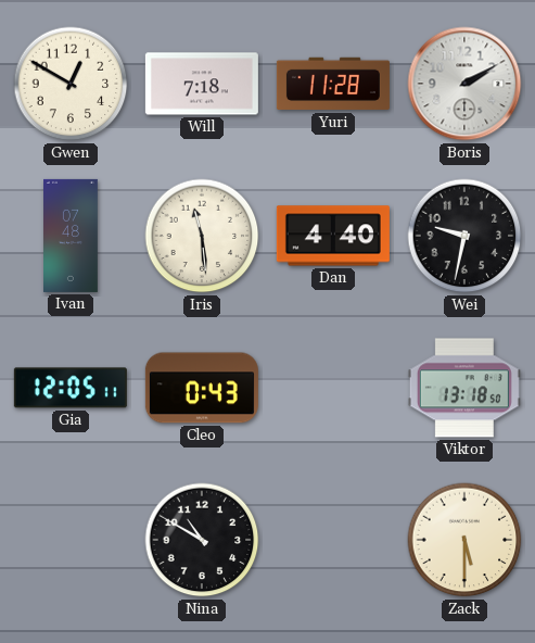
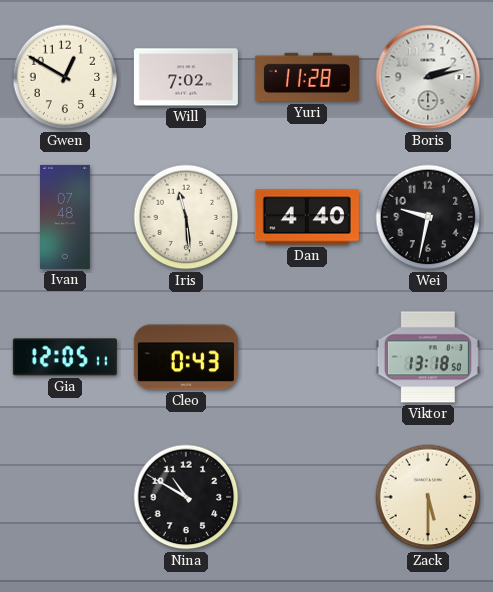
Will: 7:18 -> 7:02 (186, 77)
Boris: 2:10 -> 2:13 (428, 77)
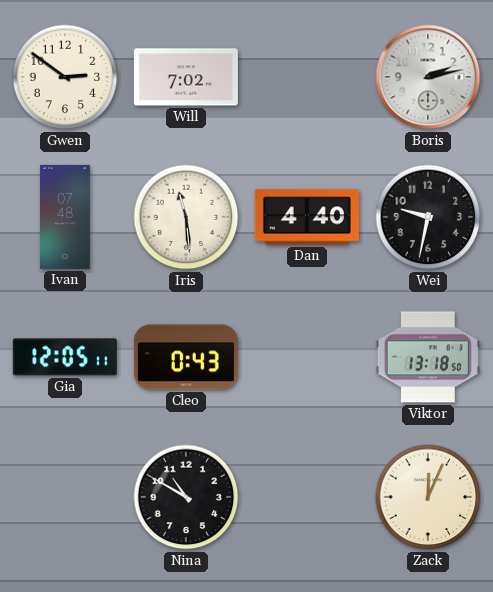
Gwen: 12:50 -> 2:51 (65, 77)
Yuri: 11:28 -> none (307, 77)
Zack: 5:30 -> 12:04 (428, 497)
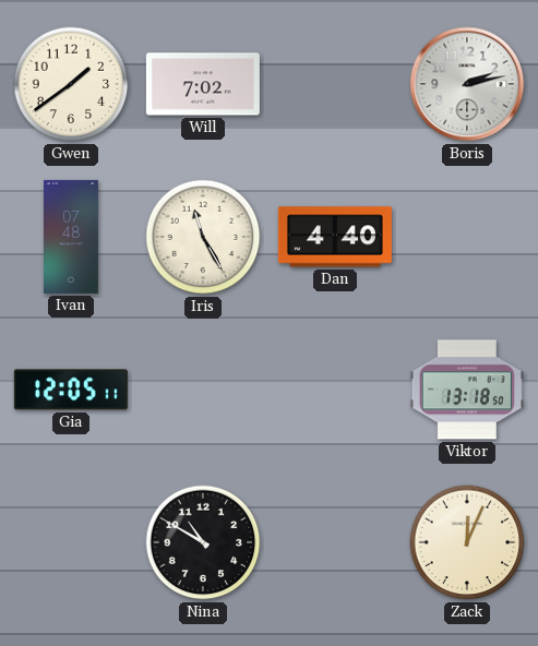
Gwen: 2:51 -> 1:39 (71, 84)
Iris: 11:29 -> 11:25 (203, 237)
Wei: 9:32 -> none (428, 217)
Cleo: 0:43 -> none (186, 357)
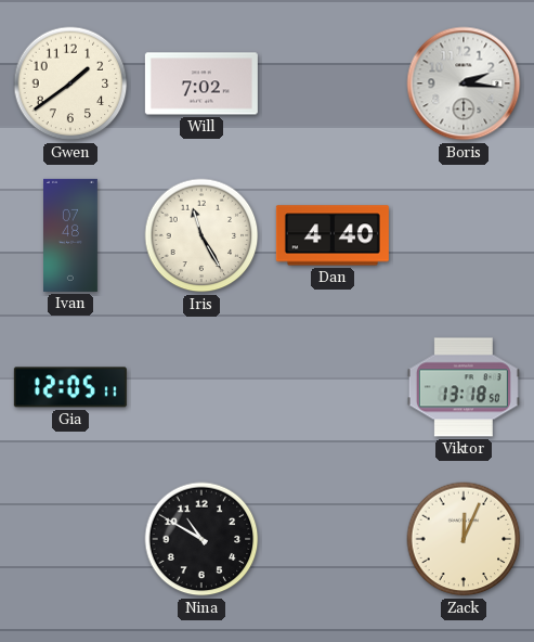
Boris: 2:13 -> 2:16 (464, 84)
